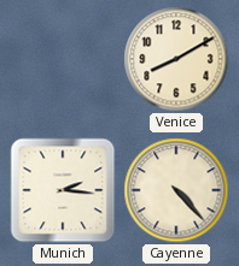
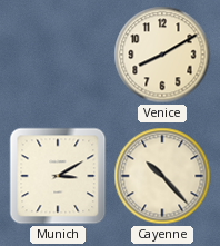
Munich: 2:16 -> 3:10 (58, 176)
Cayenne: 4:23 -> 10:23 (162, 176)
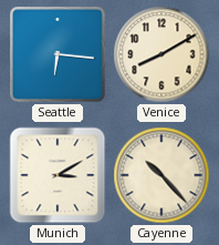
Seattle: none -> 6:16 (59, 55)
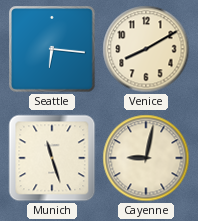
Munich: 3:10 -> 11:27 (52, 158)
Cayenne: 10:23 -> 9:02 (146, 158)
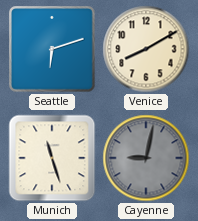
Seattle: 6:16 -> 6:12 (53, 50)
Cayenne dial: cream -> grey (146, 158)
